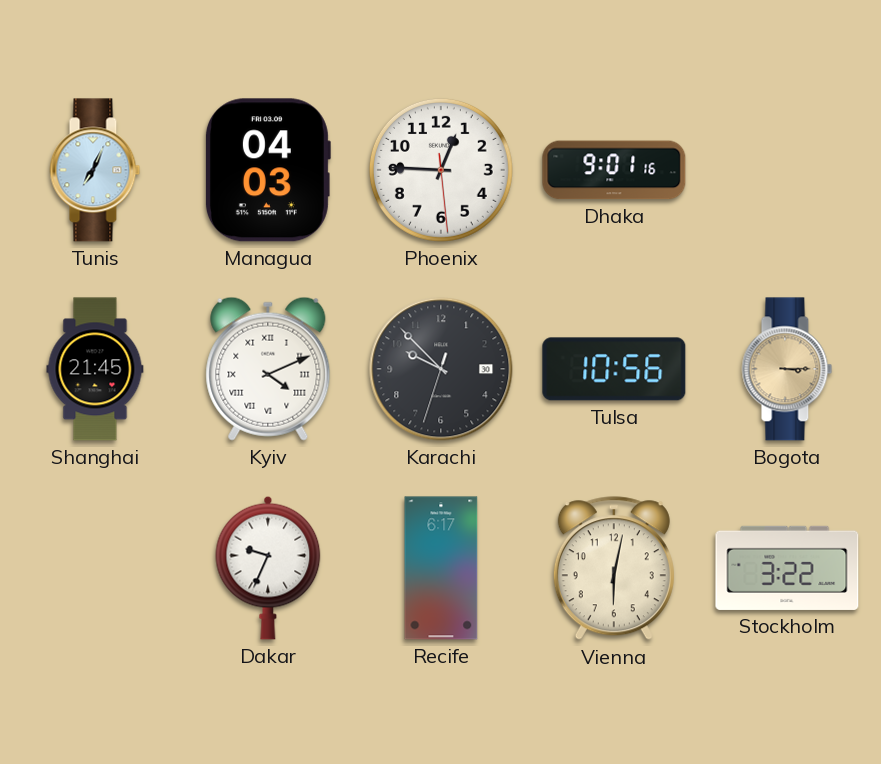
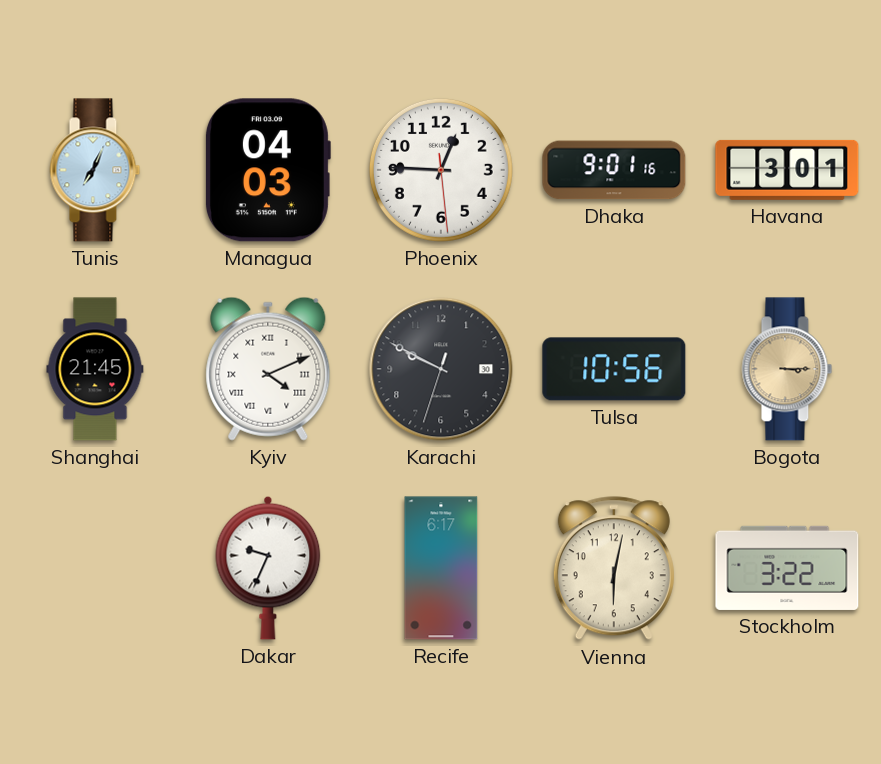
Havana: none -> 3:01 (787, 170)
Karachi: 9:52 -> 9:49 (441, 369)
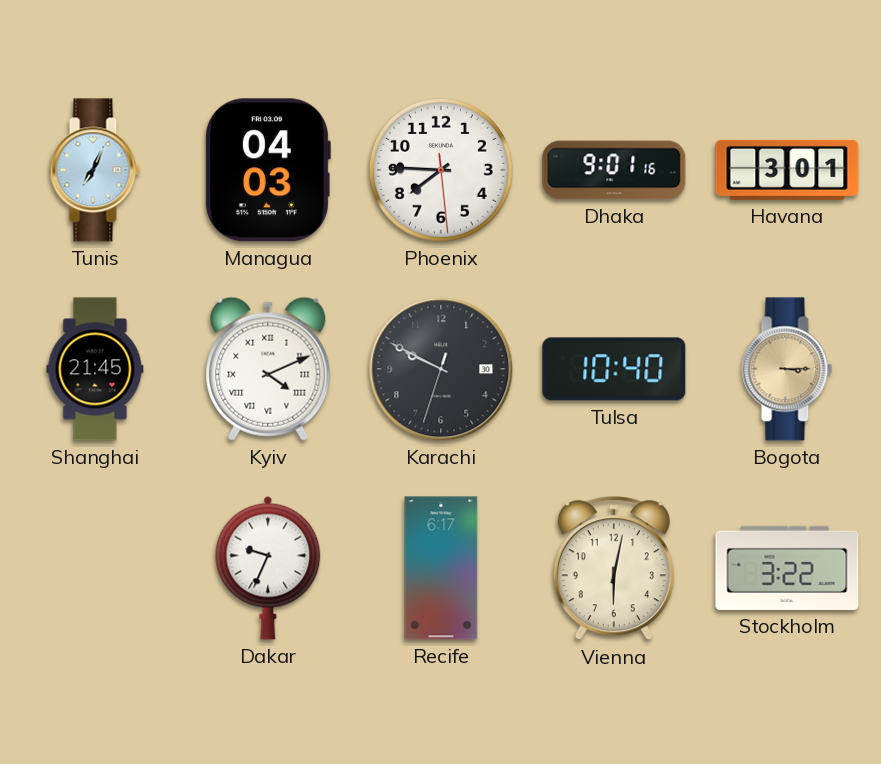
Phoenix: 12:45 -> 7:45 (441, 170)
Tulsa: 10:56 -> 10:40 (614, 369)
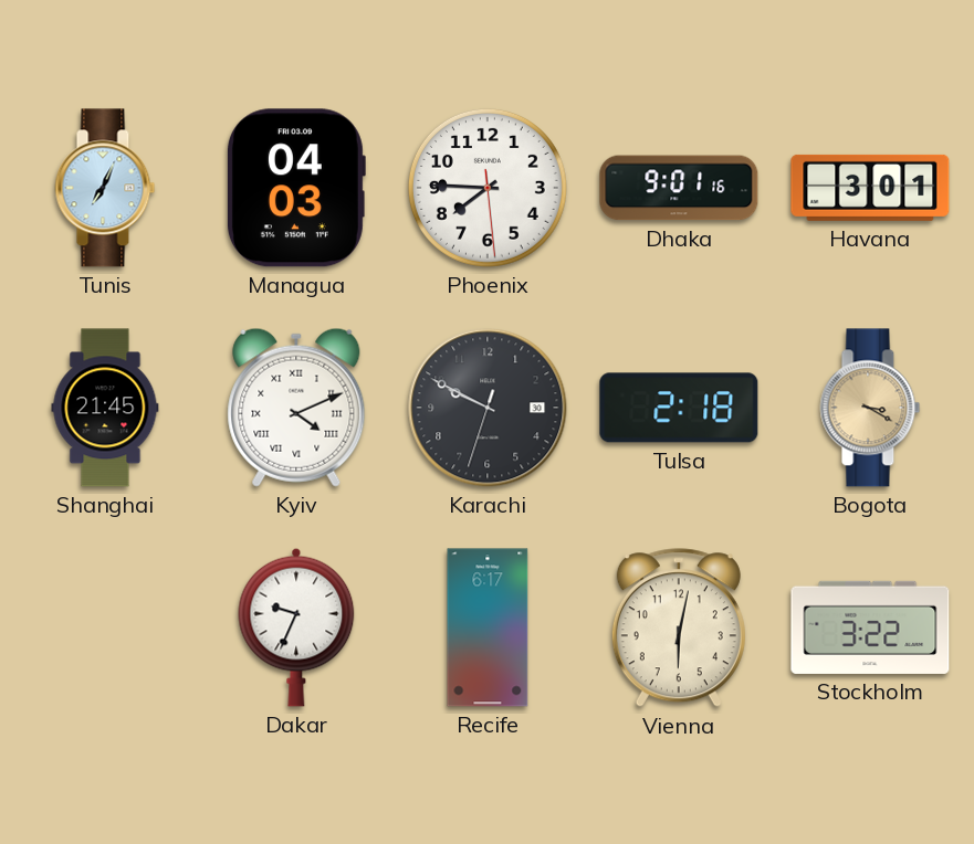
Tulsa: 10:40 -> 2:18 (679, 408)
Bogota: 3:15 -> 3:20 (870, 408)
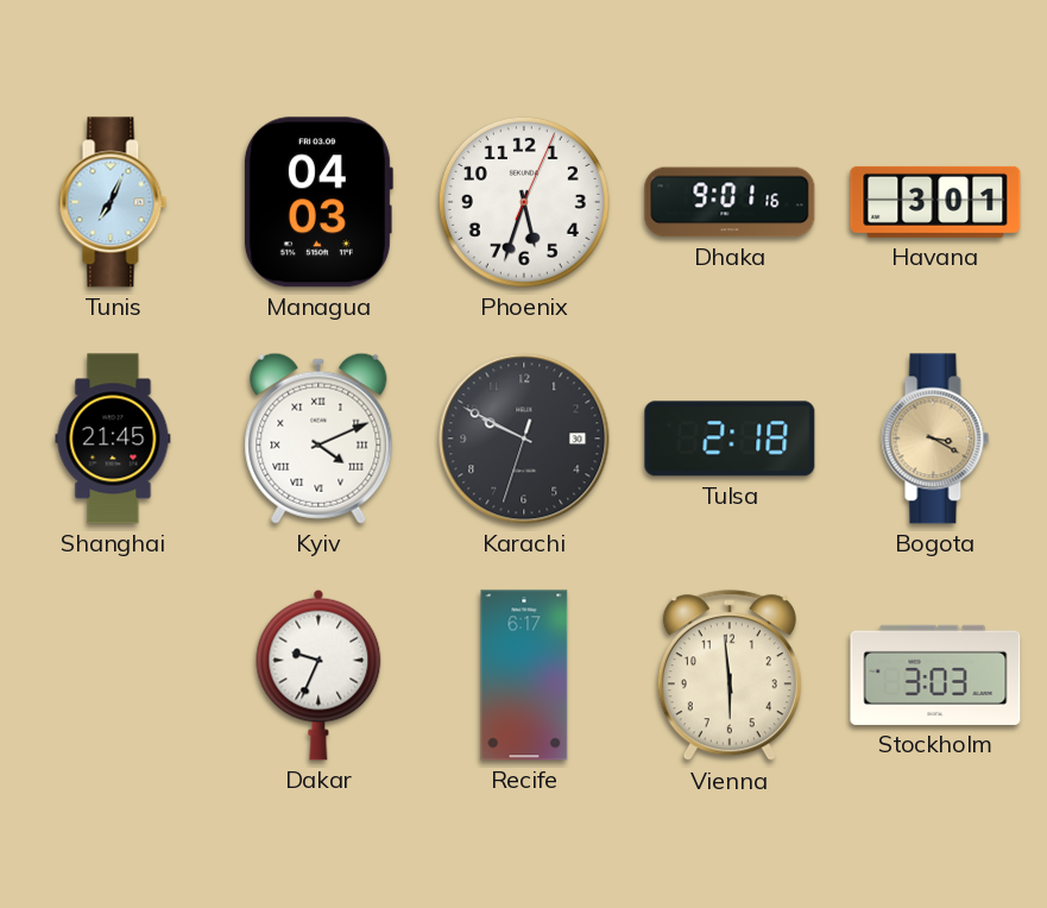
Phoenix: 7:45 -> 5:33 (524, 202)
Vienna: 6:02 -> 5:59 (730, 676)
Stockholm: 3:22 -> 3:03 (935, 675)
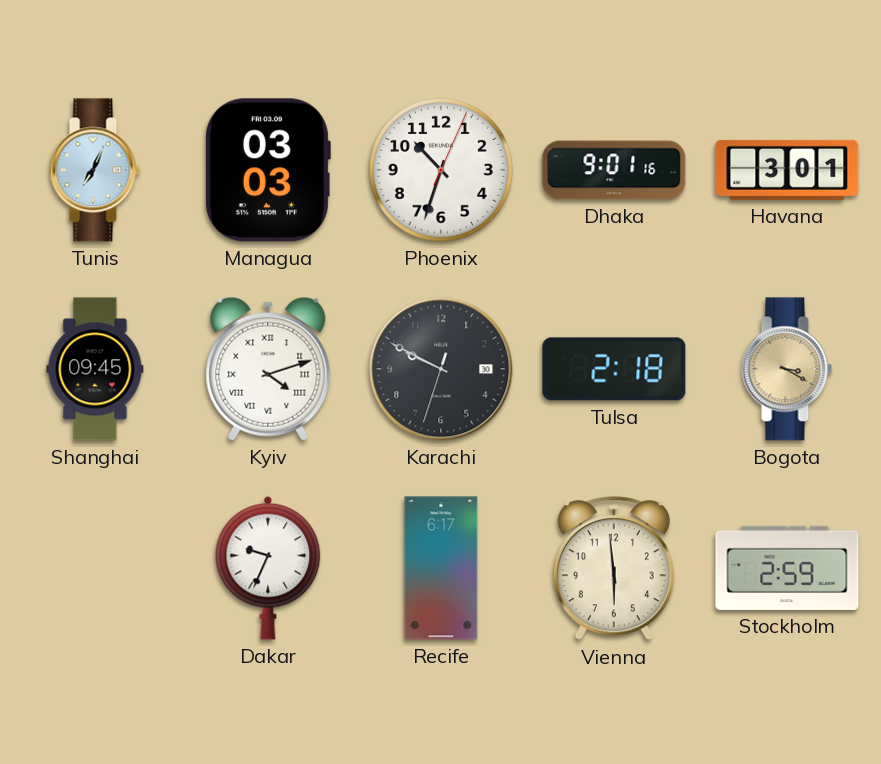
Managua: 04:03 -> 03:03 (267, 170)
Phoenix: 5:33 -> 10:33 (441, 170)
Shanghai: 21:45 -> 09:45 (95, 369)
Kyiv: 4:11 -> 4:12 (268, 369)
Stockholm: 3:03 -> 2:59 (787, 568)
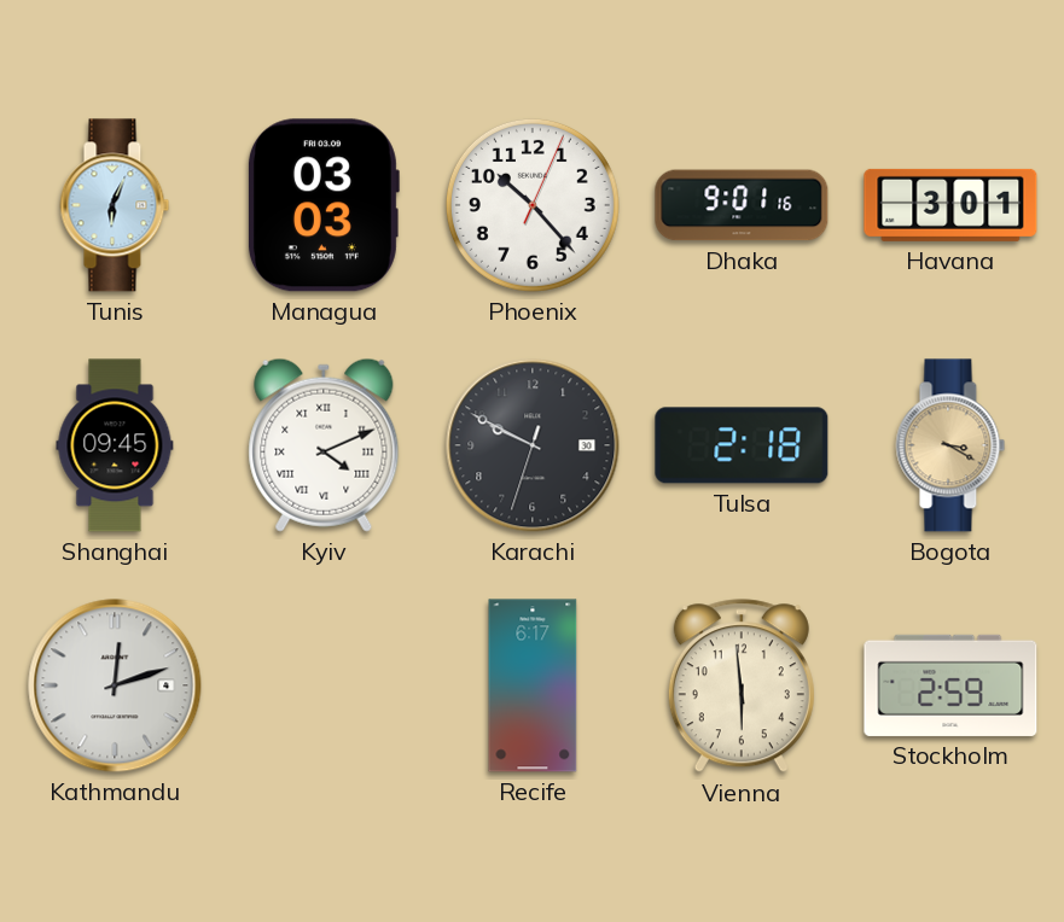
Tunis: 7:04 -> 6:04 (115, 205)
Phoenix: 10:33 -> 10:23 (533, 205)
Kyiv: 4:12 -> 4:11 (324, 445)
Kathmandu: none -> 12:12 (115, 685)
Dakar: 9:34 -> none (268, 568)
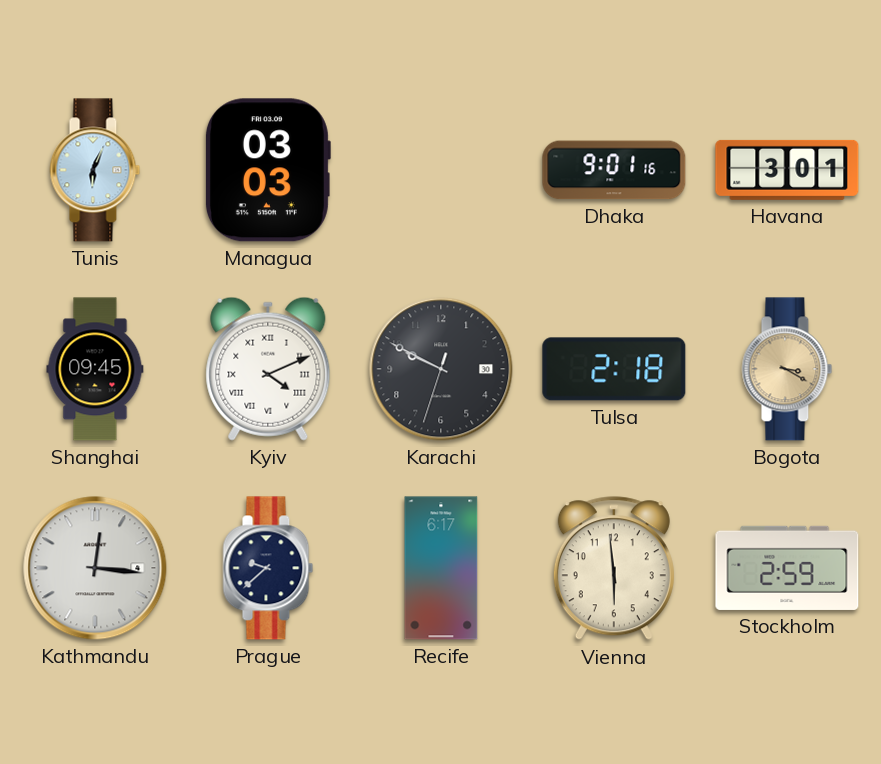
Phoenix: 10:23 -> none (533, 205)
Kathmandu: 12:12 -> 12:16 (95, 568)
Prague: none -> 9:38 (268, 568)
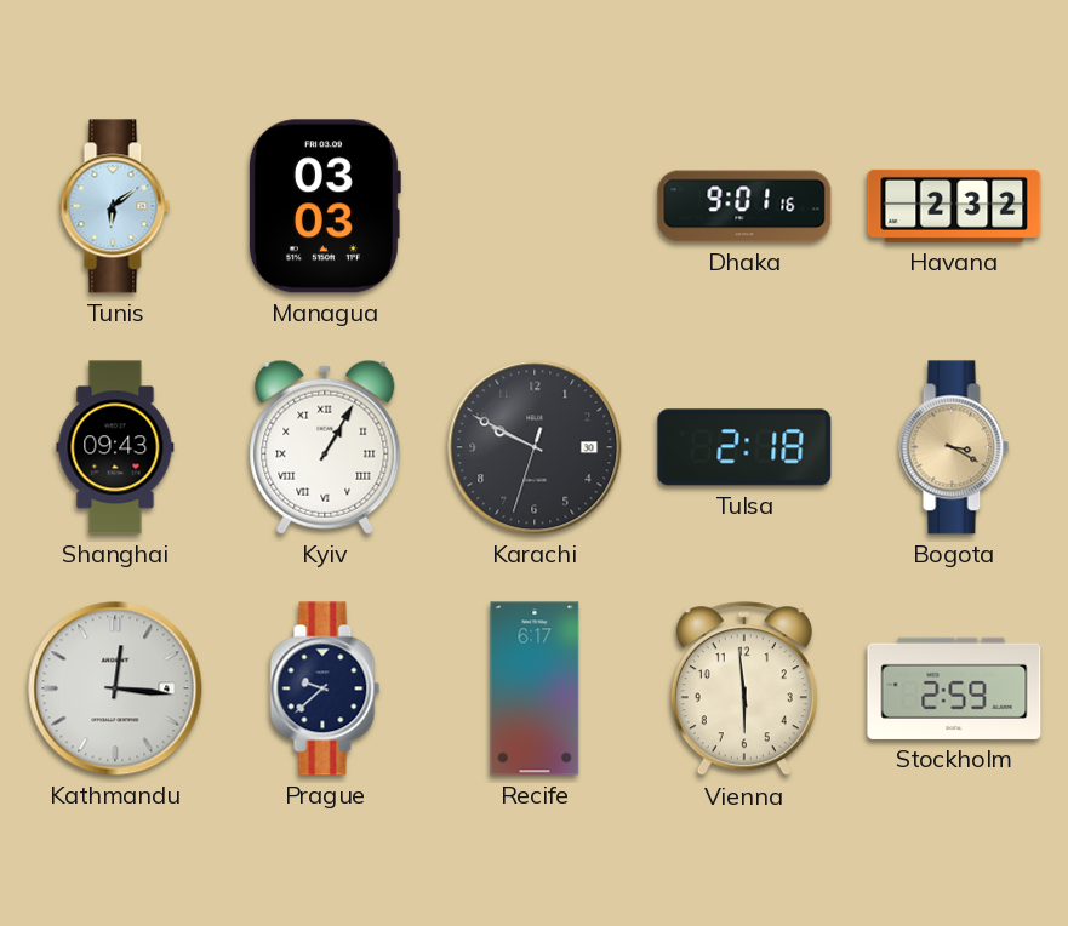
Tunis: 6:04 -> 6:09 (115, 206)
Havana: 3:01 -> 2:32 (954, 206)
Shanghai: 09:45 -> 09:43 (115, 447)
Kyiv: 4:11 -> 1:05 (325, 447)
